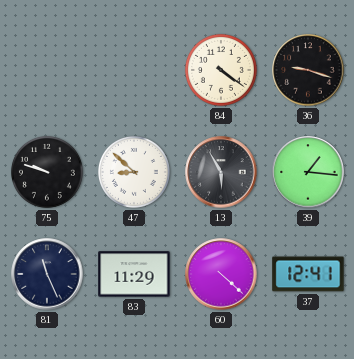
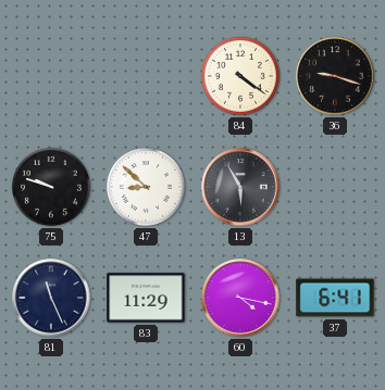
39: 1:16 -> none (308, 172)
60: 4:22 -> 4:17 (240, 298)
37: 12:41 -> 6:41 (335, 298)
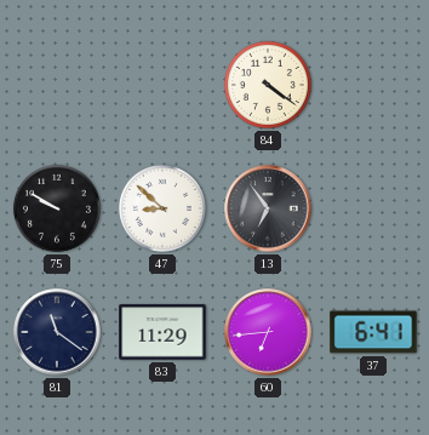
36: 9:18 -> none (335, 76)
75: 9:48 -> 9:50 (57, 208)
13: 5:55 -> 6:54 (268, 208)
81: 11:26 -> 11:21 (57, 332)
60: 4:17 -> 6:44 (268, 332)
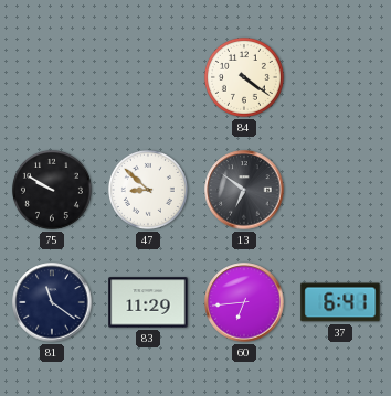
13: 6:54 -> 6:51 (244, 190)
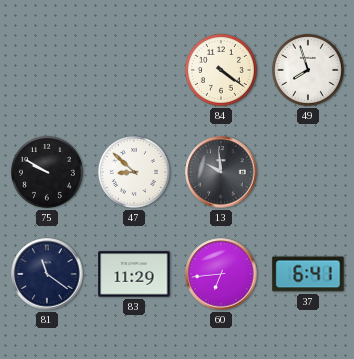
49: none -> 7:57 (308, 70)
13: 6:51 -> 9:59 (221, 172)
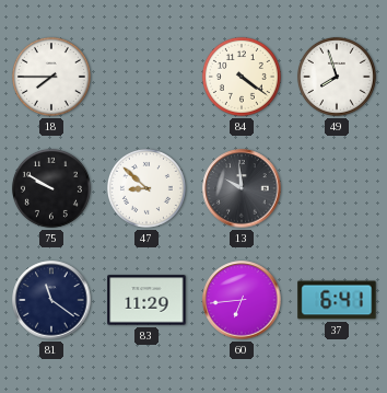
18: none -> 7:45 (51, 77)
